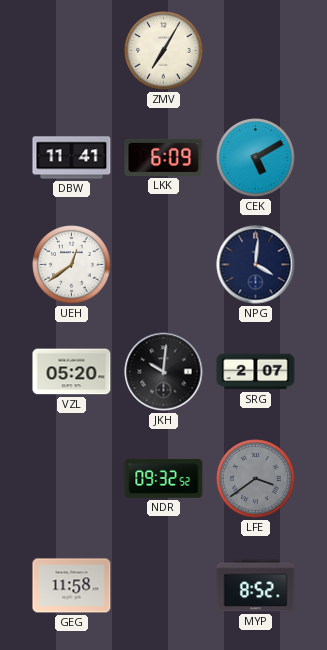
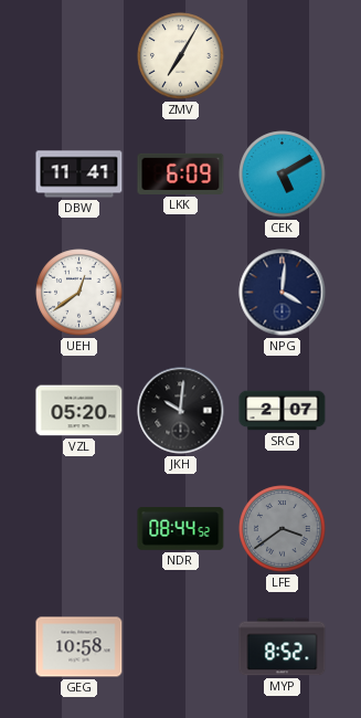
NDR: 09:32 -> 08:44 (181, 529)
GEG: 11:58 -> 10:58 (79, 647)
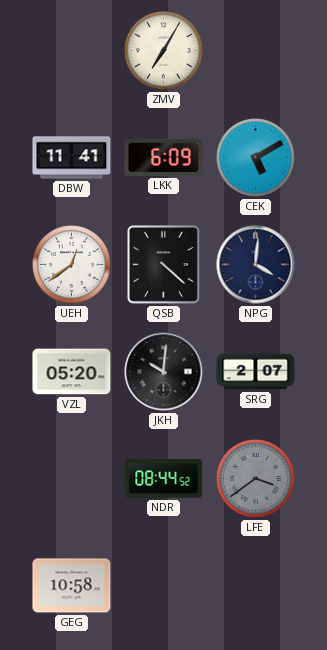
QSB: none -> 4:22 (164, 265)
MYP: 8:52 -> none (283, 647)
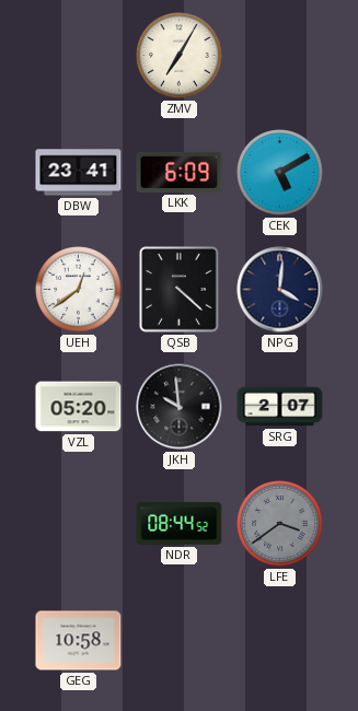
DBW: 11:41 -> 23:41 (79, 173)
JKH: 10:01 -> 9:59 (180, 407)
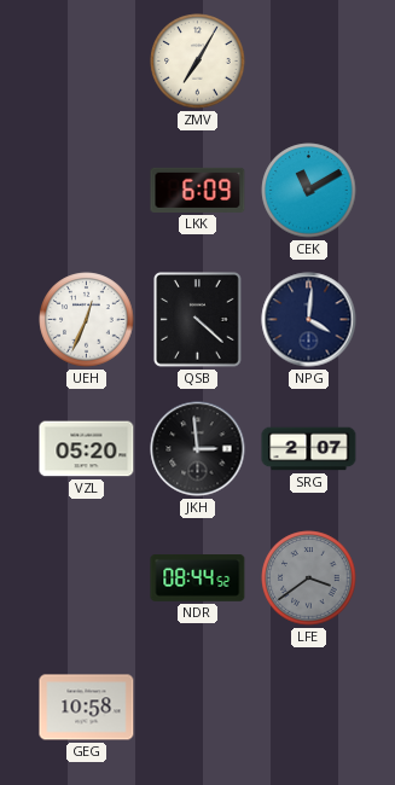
DBW: 23:41 -> none (79, 173)
CEK: 5:10 -> 11:10 (309, 191)
UEH: 12:39 -> 12:34 (87, 320)
JKH: 9:59 -> 2:59 (198, 449)
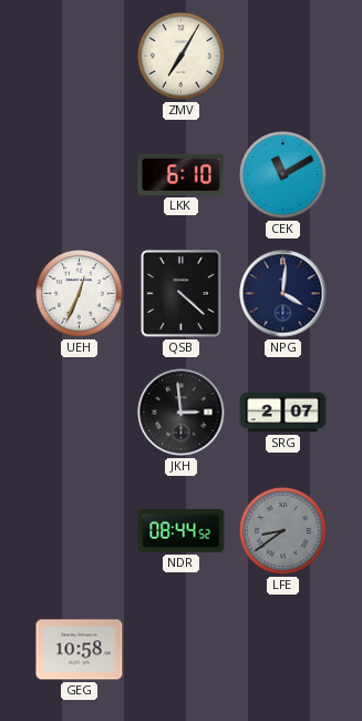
LKK: 6:09 -> 6:10 (182, 174)
VZL: 05:20 -> none (87, 449)
LFE: 3:39 -> 8:39 (283, 531)
